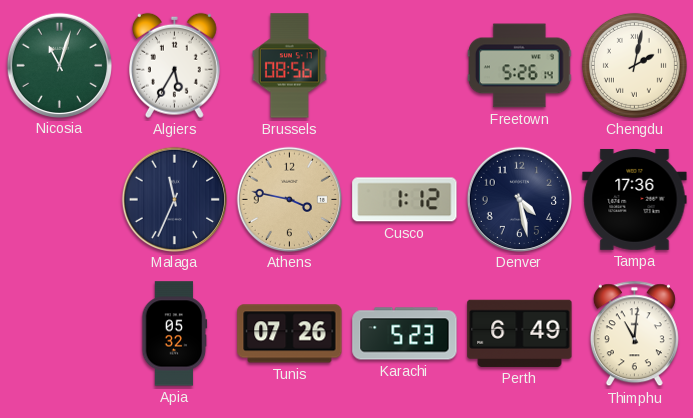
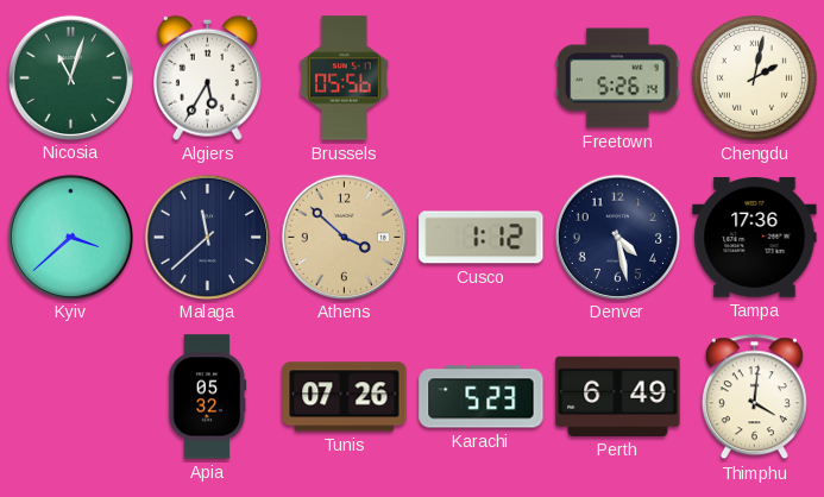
Brussels: 08:56 -> 05:56 (344, 78)
Kyiv: none -> 3:38 (70, 237)
Malaga: 11:34 -> 11:38 (207, 237)
Athens: 3:47 -> 3:52 (344, 237)
Thimphu: 11:01 -> 4:01 (754, 397)
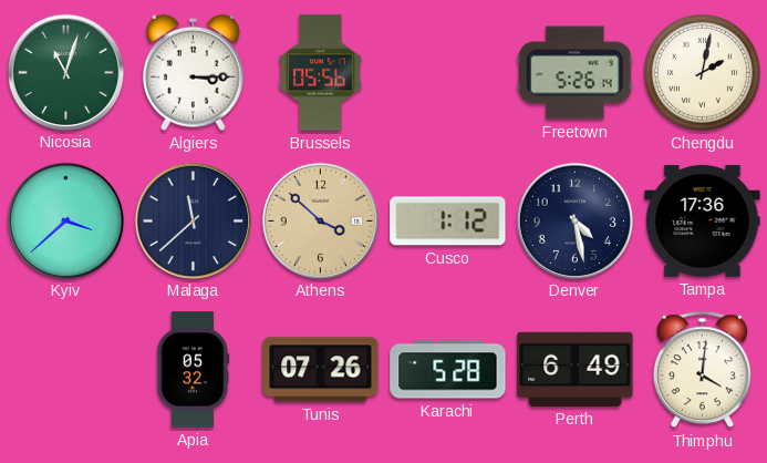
Algiers: 5:35 -> 3:15 (193, 72)
Karachi: 5:23 -> 5:28 (448, 370)
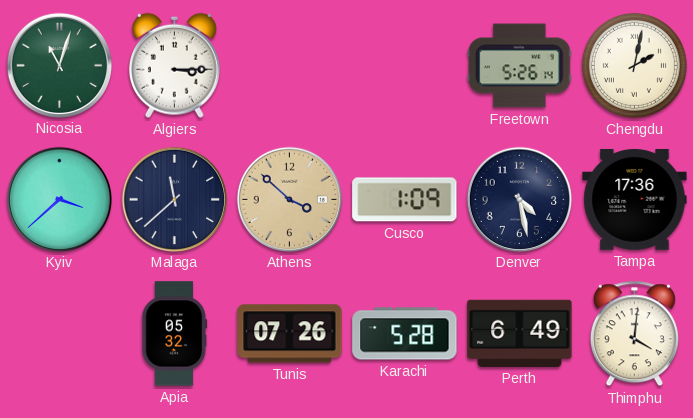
Brussels: 05:56 -> none (320, 73)
Cusco: 1:12 -> 1:09 (405, 200)
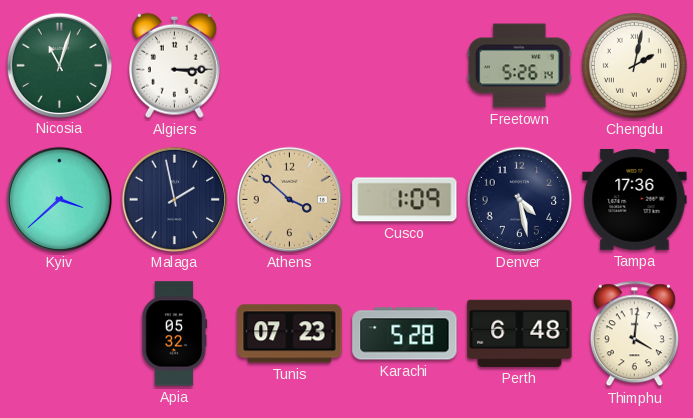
Malaga: 11:38 -> 1:58 (174, 199)
Tunis: 07:26 -> 07:23 (290, 334)
Perth: 6:49 -> 6:48 (520, 333)
